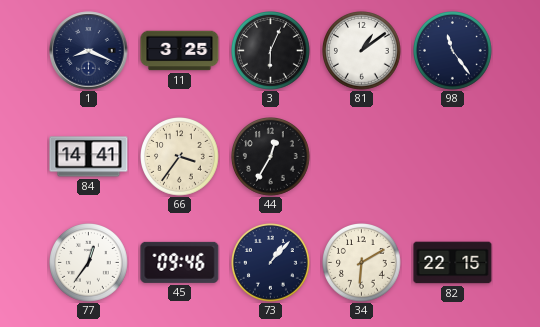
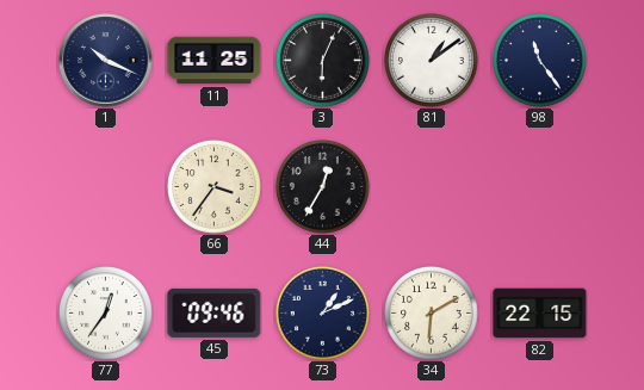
1: 8:19 -> 10:19 (106, 61)
11: 3:25 -> 11:25 (215, 61)
84: 14:41 -> none (89, 157)
73: 1:07 -> 1:11 (323, 314)
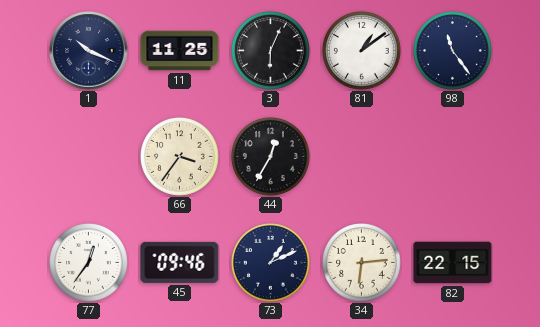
34: 6:10 -> 6:14 (362, 263)
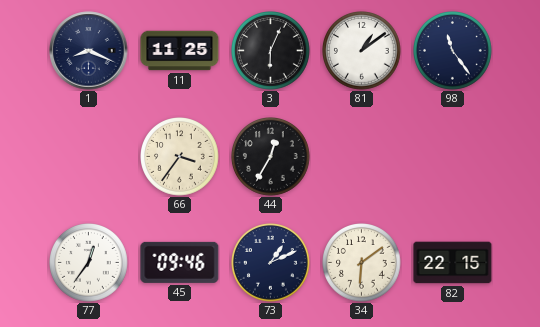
1: 10:19 -> 8:19 (89, 51)
34: 6:14 -> 6:09 (362, 263)
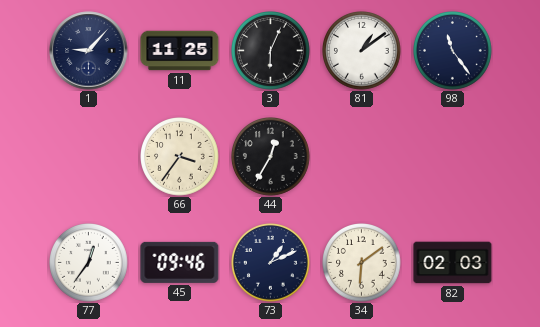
1: 8:19 -> 9:07 (89, 51)
82: 22:15 -> 02:03 (453, 263)
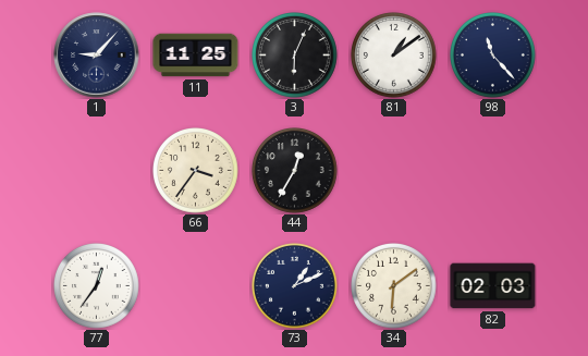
98: 11:24 -> 11:23 (493, 56)
45: 09:46 -> none (180, 262)
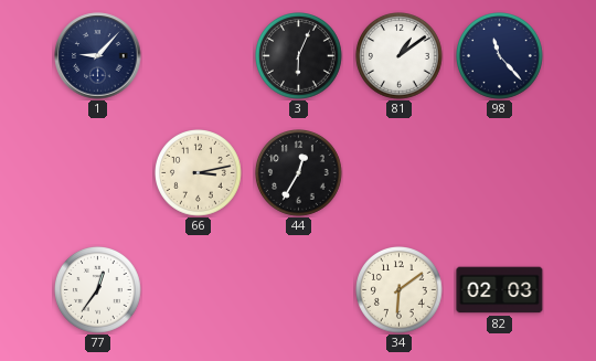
11: 11:25 -> none (196, 56)
66: 3:36 -> 3:13 (199, 173)
73: 1:11 -> none (295, 286)
